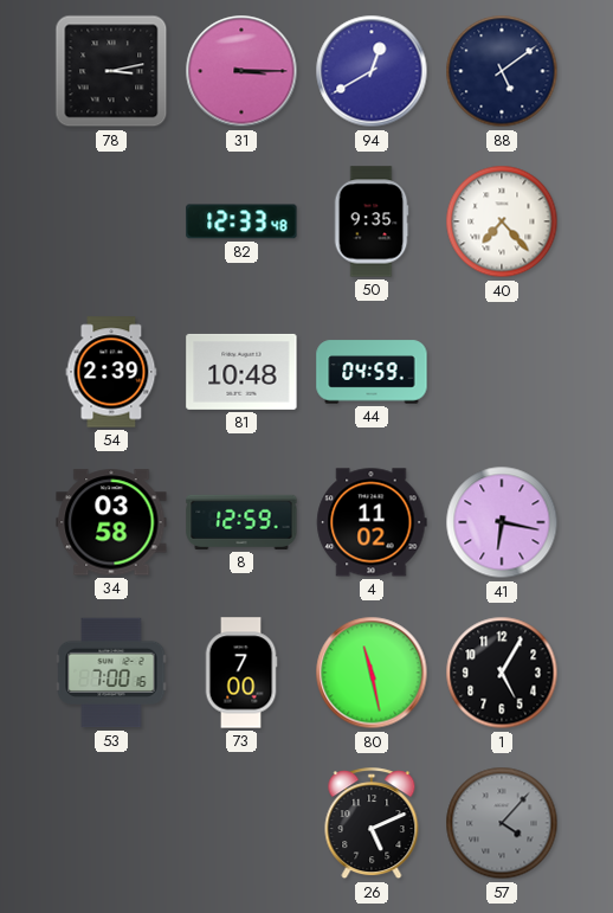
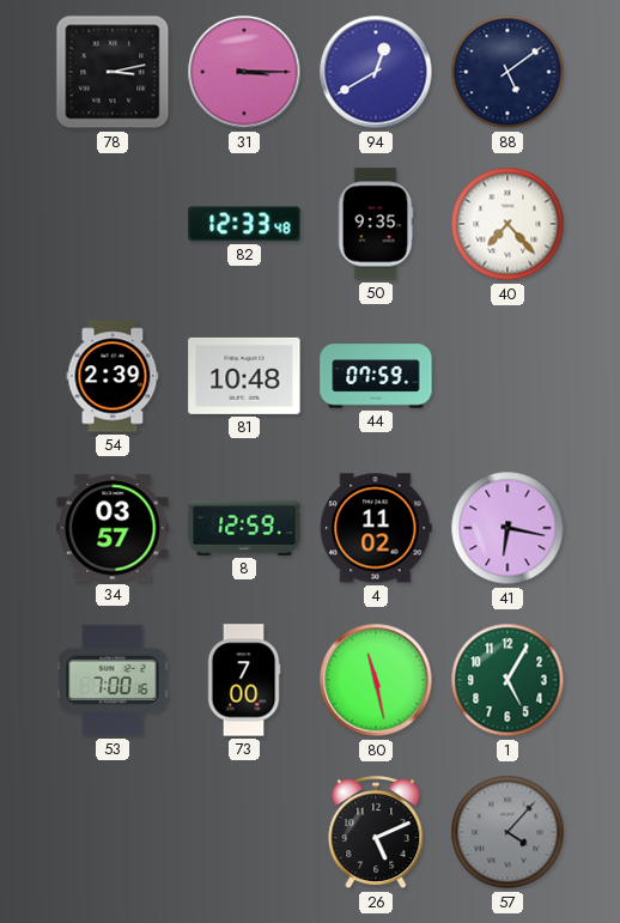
44: 04:59 -> 07:59 (376, 376)
34: 03:58 -> 03:57 (113, 528)
1 dial: black -> green (507, 680)
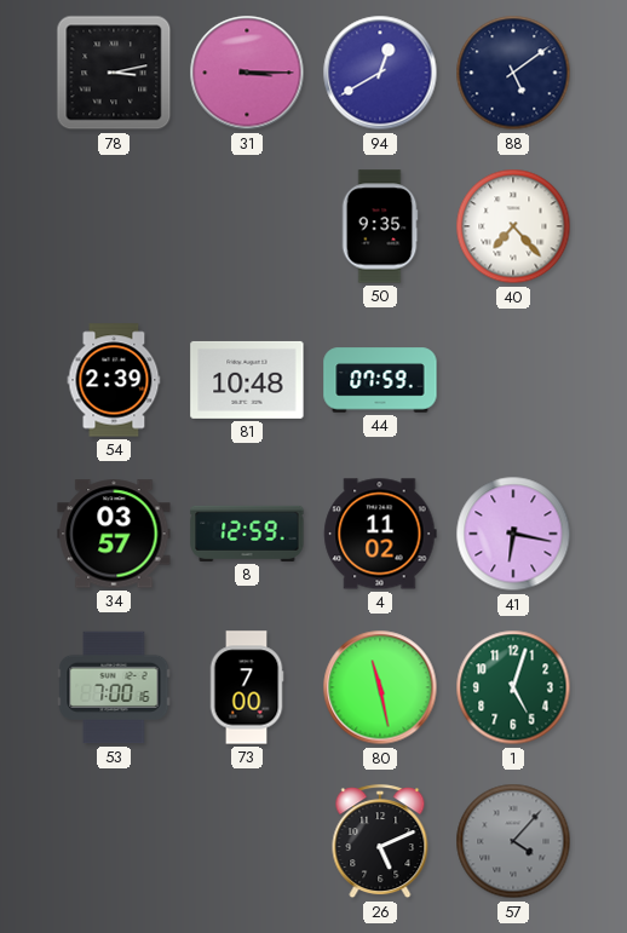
82: 12:33 -> none (244, 224)
1: 5:05 -> 5:03 (513, 687)
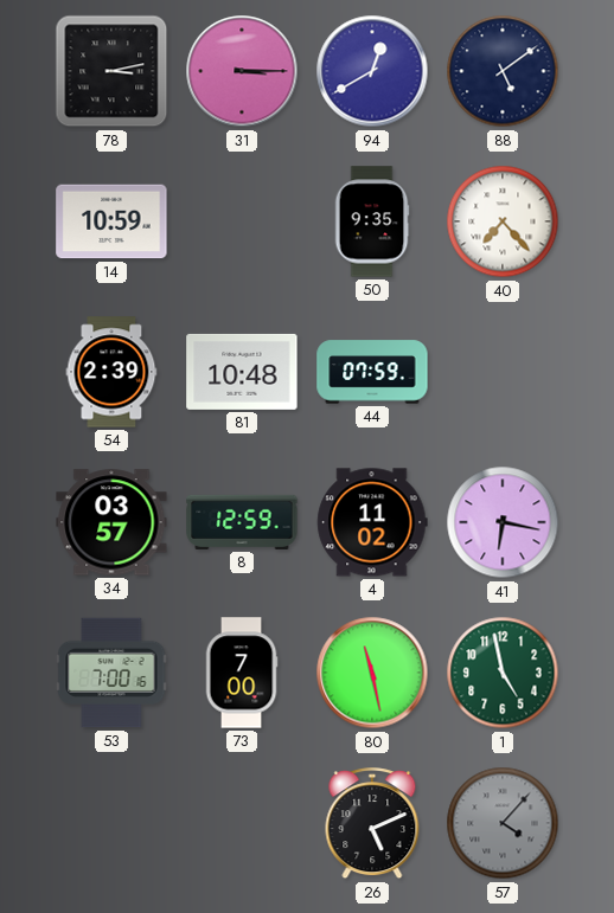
14: none -> 10:59 (111, 221)
1: 5:03 -> 4:58 (503, 673)
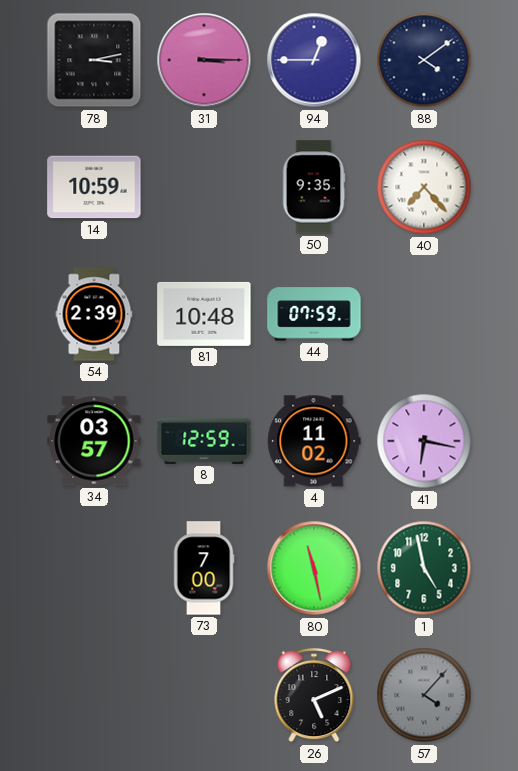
94: 12:40 -> 12:45 (314, 60)
88: 5:09 -> 4:09 (424, 60)
53: 7:00 -> none (111, 673)
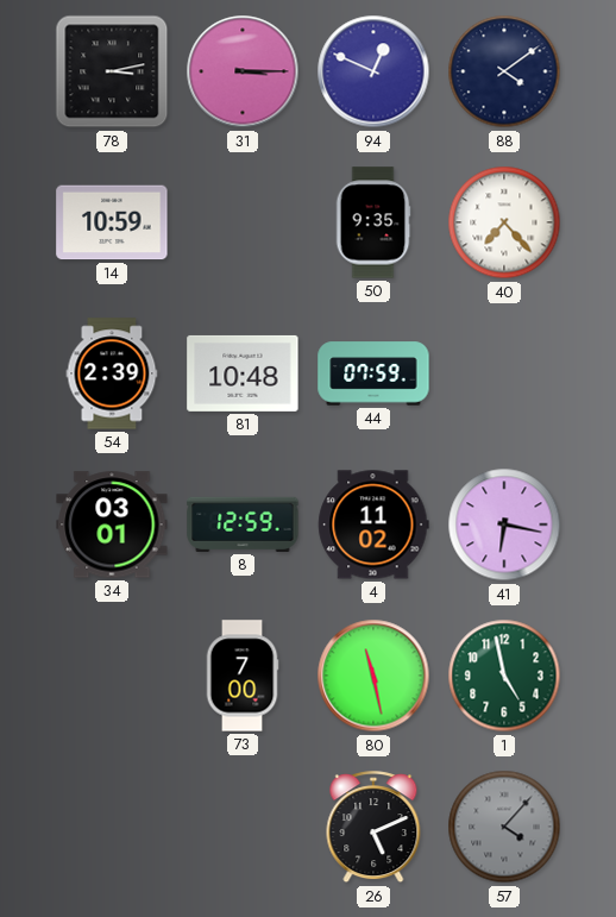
94: 12:45 -> 12:49 (373, 71)
34: 03:57 -> 03:01 (112, 525)
